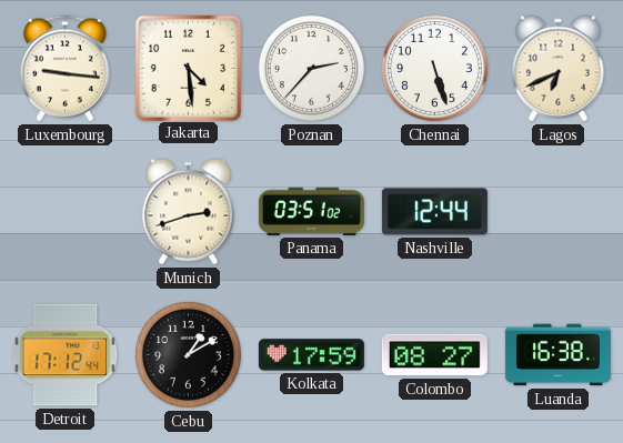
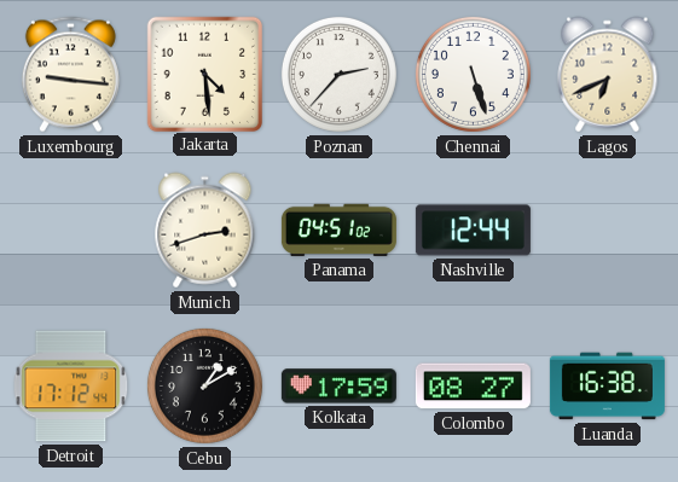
Panama: 03:51 -> 04:51 (338, 230)
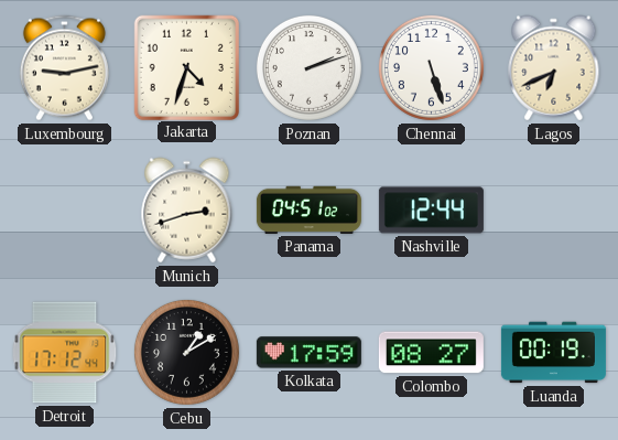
Luxembourg: 9:16 -> 9:13 (64, 68)
Jakarta: 4:29 -> 4:33 (186, 67)
Poznan: 2:37 -> 2:12 (308, 67)
Luanda: 16:38 -> 00:19 (553, 353)
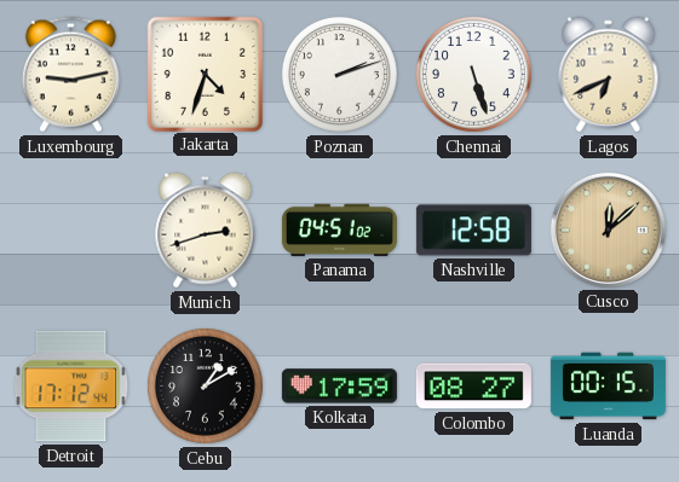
Nashville: 12:44 -> 12:58 (473, 231)
Cusco: none -> 12:08 (608, 230)
Luanda: 00:19 -> 00:15 (608, 387)
